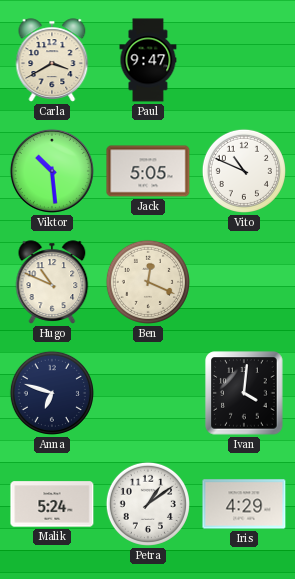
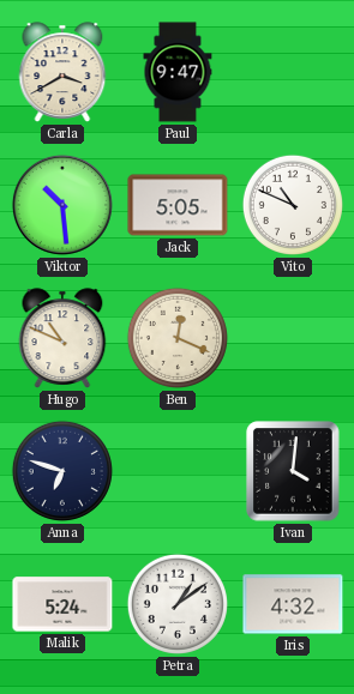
Iris: 4:29 -> 4:32 (293, 604)
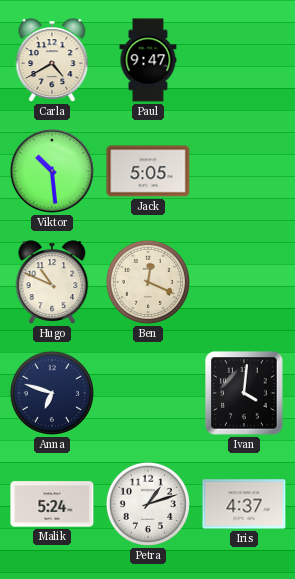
Carla: 3:40 -> 4:40 (52, 60)
Vito: 10:49 -> none (293, 205)
Petra: 1:09 -> 1:12 (148, 504)
Iris: 4:32 -> 4:37 (244, 504)
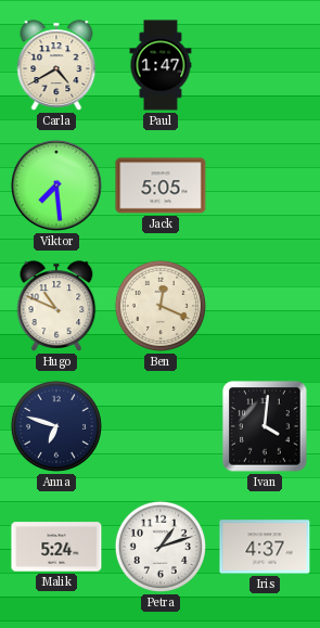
Paul: 9:47 -> 1:47 (161, 65)
Viktor: 10:29 -> 7:29 (56, 185)
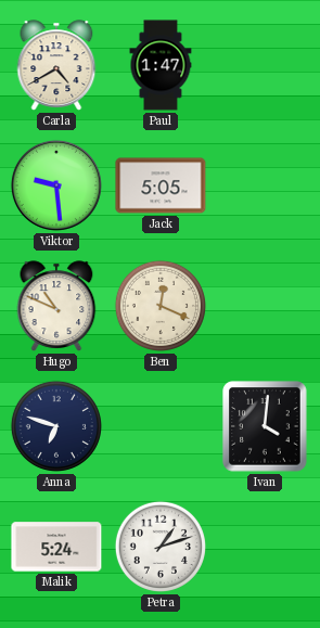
Viktor: 7:29 -> 9:29 (56, 185)
Iris: 4:37 -> none (265, 547)
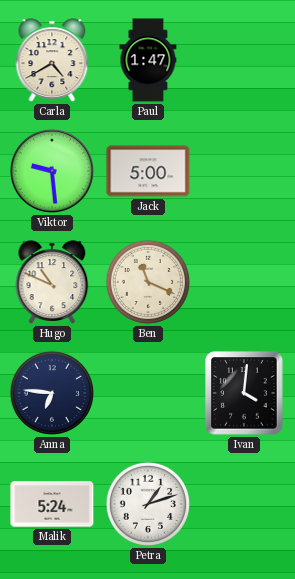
Jack: 5:05 -> 5:00 (148, 171)
Ben: 12:19 -> 11:19 (148, 282)
Anna: 6:48 -> 6:46 (52, 393)
